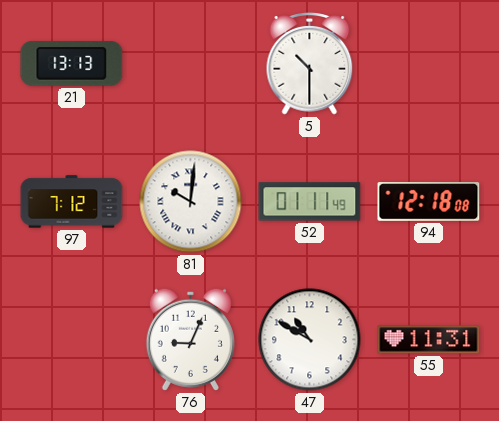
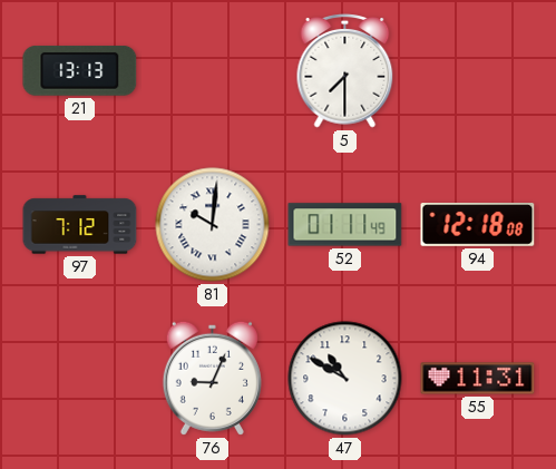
5: 10:30 -> 7:30 (345, 71)
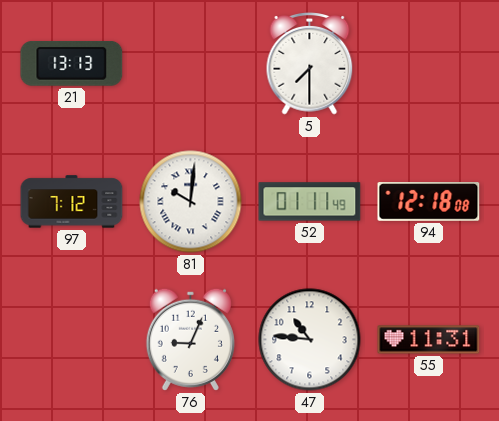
47: 10:50 -> 10:46 (310, 340)
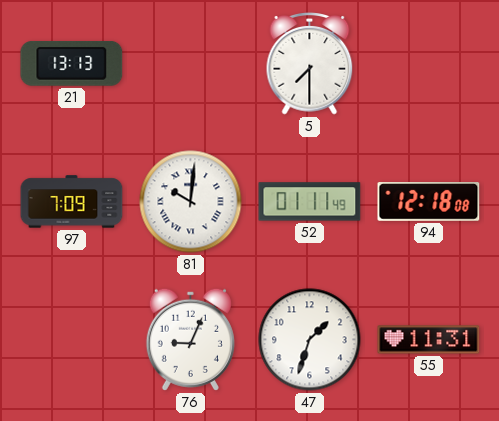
97: 7:12 -> 7:09 (72, 202)
47: 10:46 -> 1:33 (310, 340)
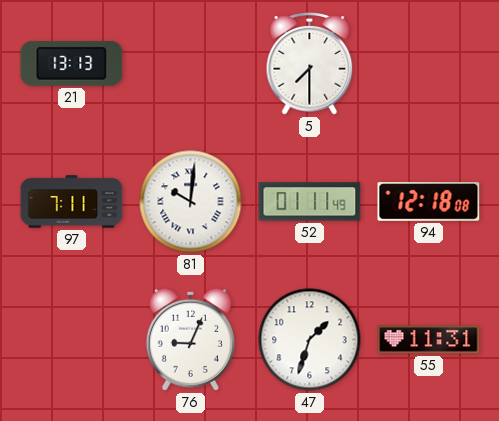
97: 7:09 -> 7:11 (72, 202)
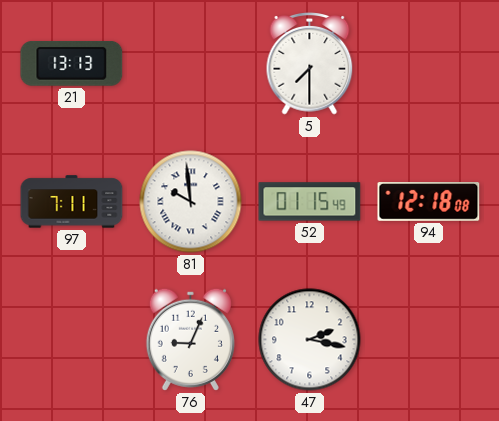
81: 10:01 -> 9:59 (191, 202)
52: 01:11 -> 01:15 (310, 202)
47: 1:33 -> 2:17 (310, 340)
55: 11:31 -> none (429, 340)
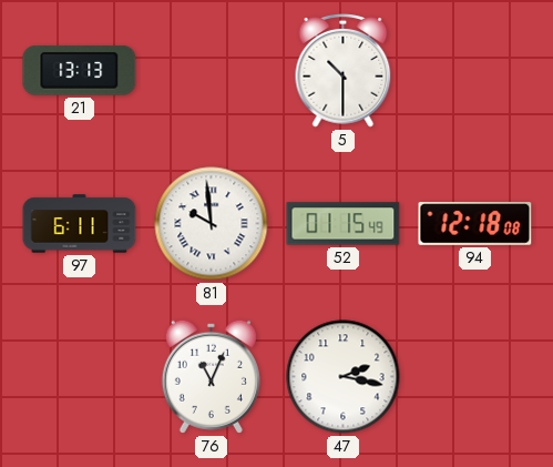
5: 7:30 -> 10:30 (344, 71)
97: 7:11 -> 6:11 (80, 224)
76: 9:04 -> 11:04 (211, 376)
